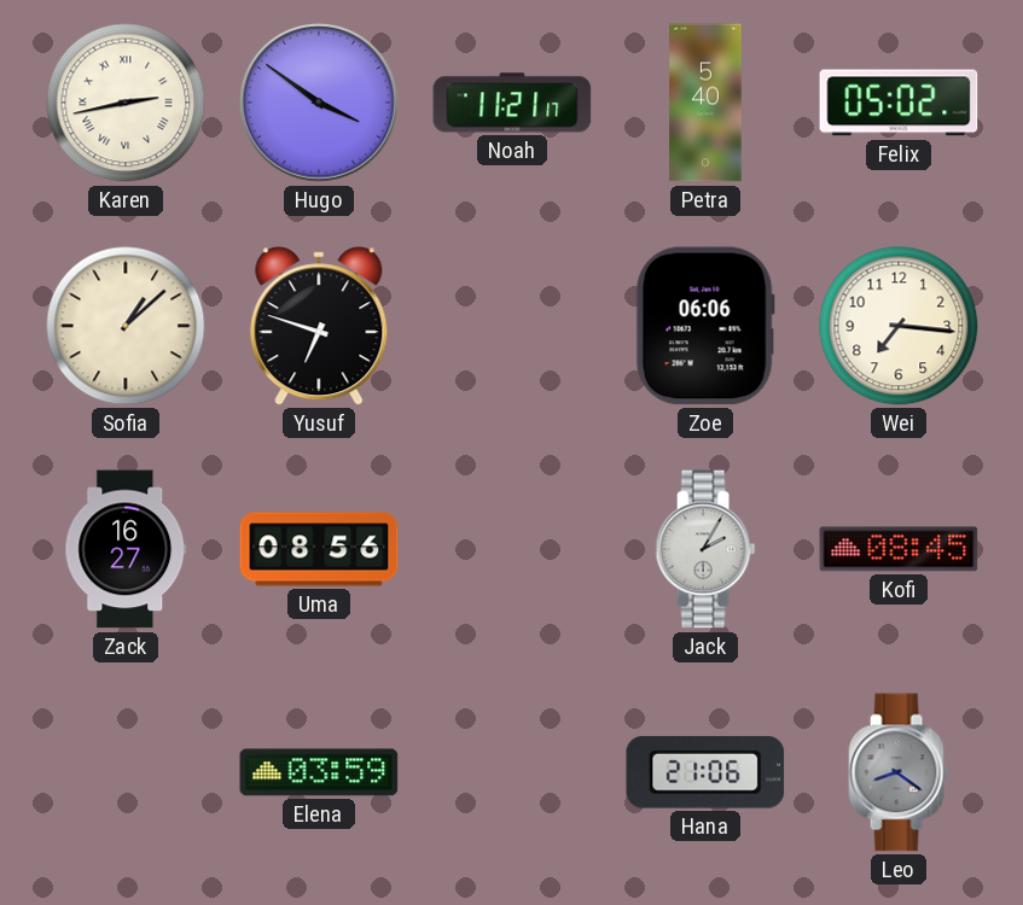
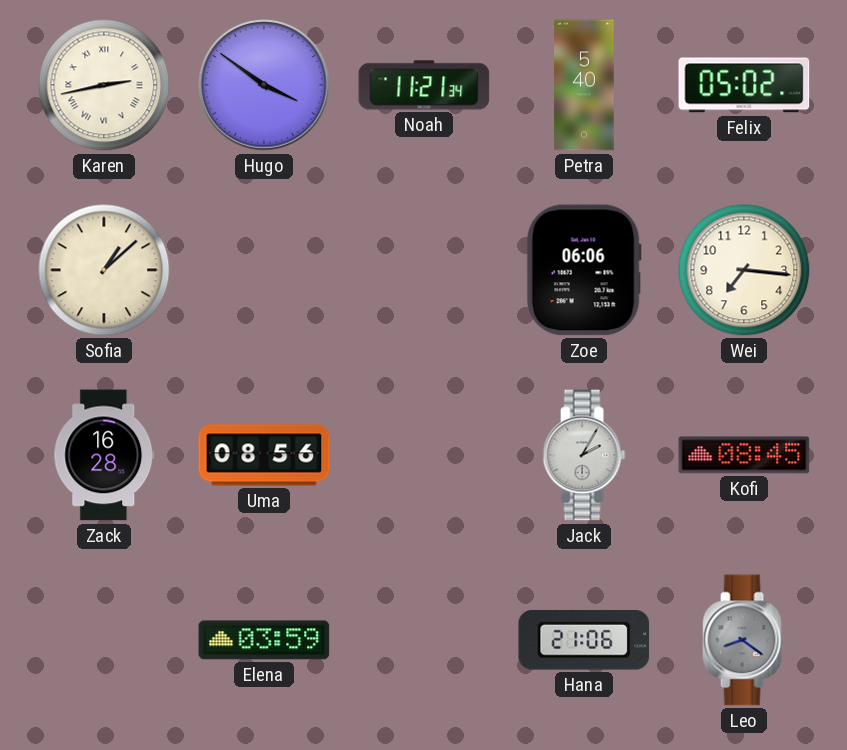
Noah: 11:21:17 -> 11:21:34 (424, 85)
Yusuf: 6:48 -> none (319, 326)
Zack: 16:27 -> 16:28 (104, 455)
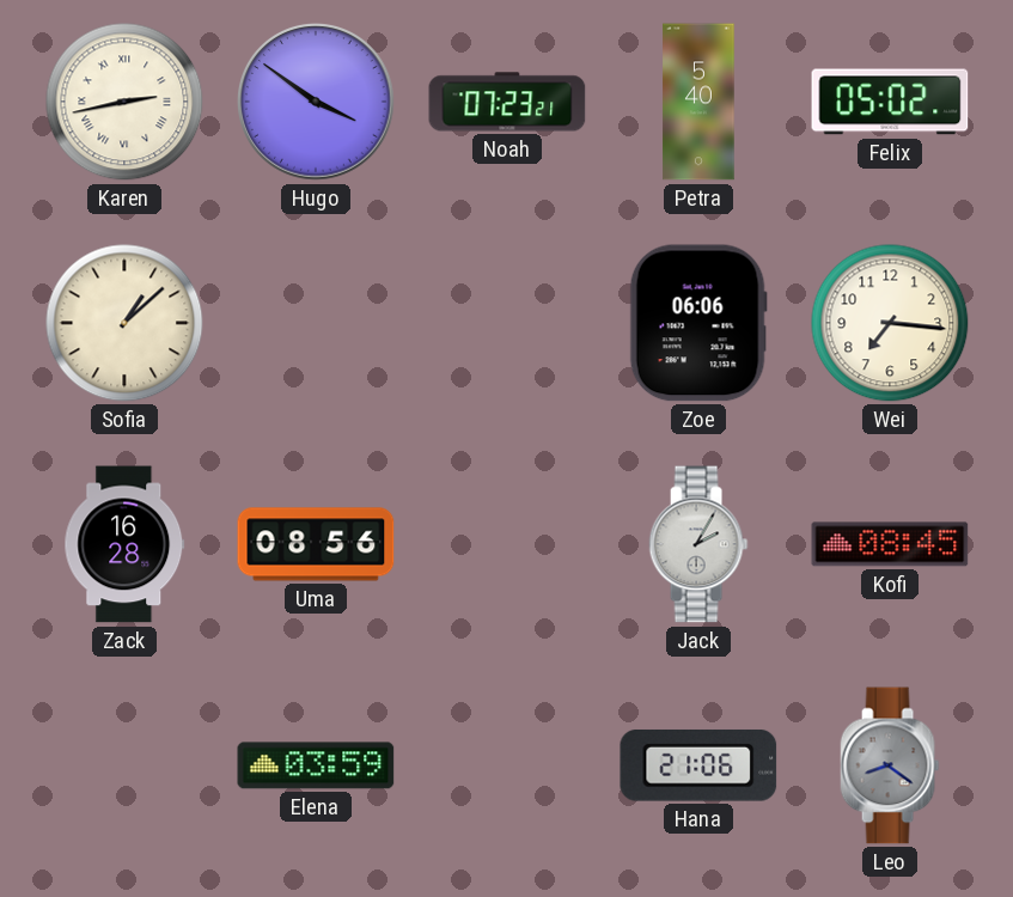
Noah: 11:21 -> 07:23 (507, 102)
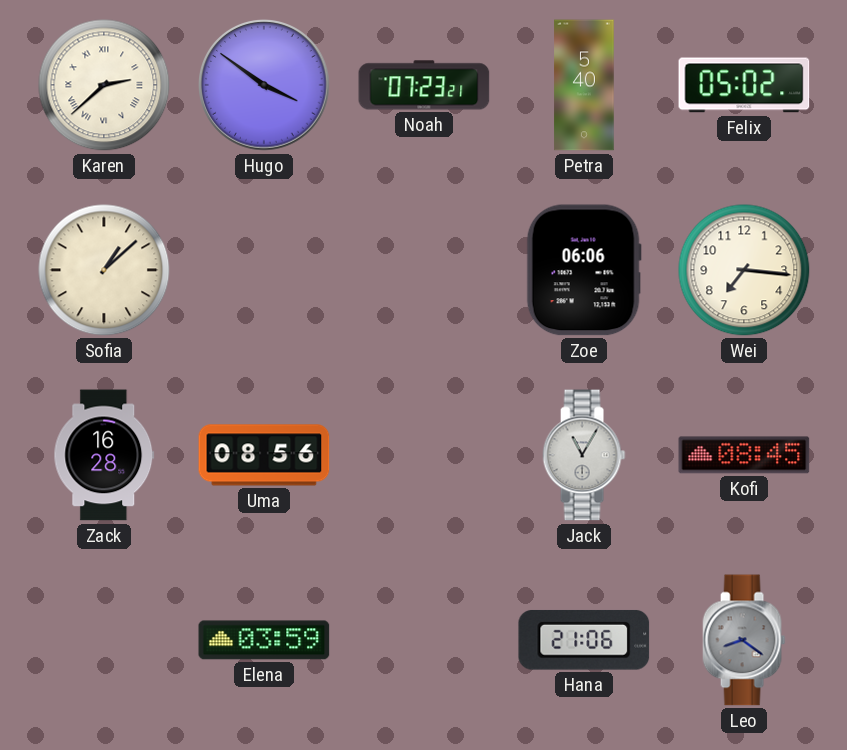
Karen: 2:43 -> 2:38 (104, 85)
Jack: 2:05 -> 11:05 (584, 455)
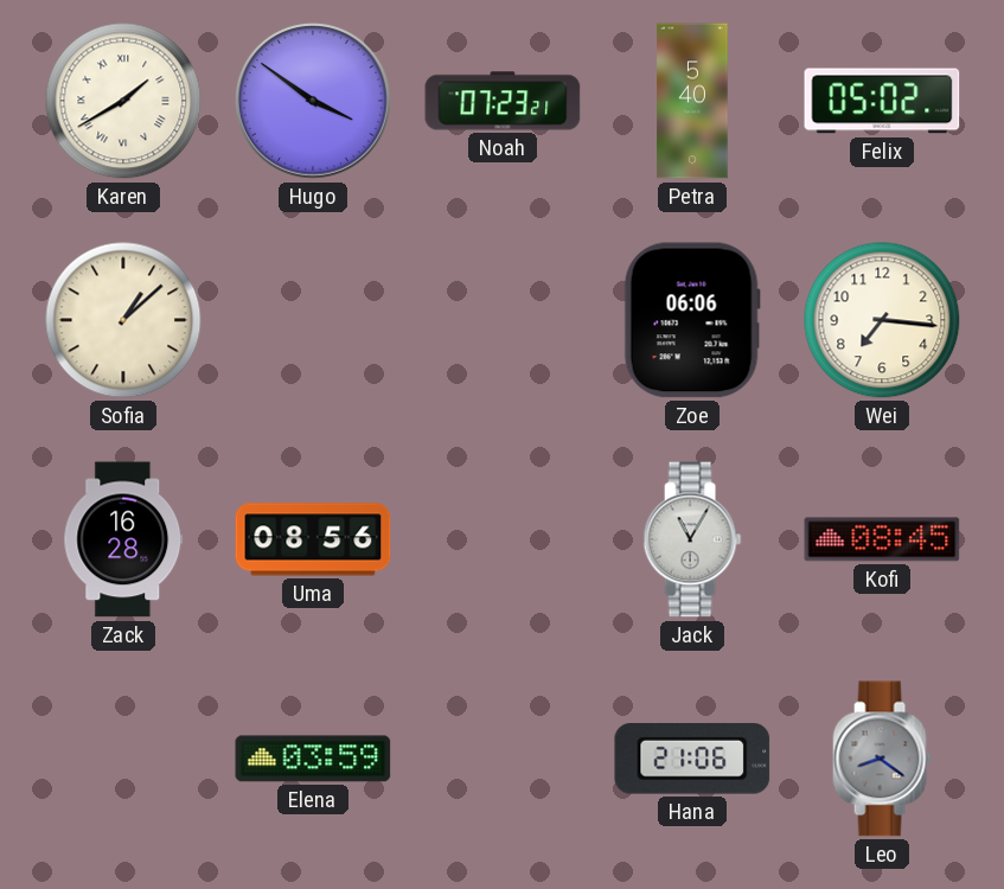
Karen: 2:38 -> 1:40 (123, 101)
